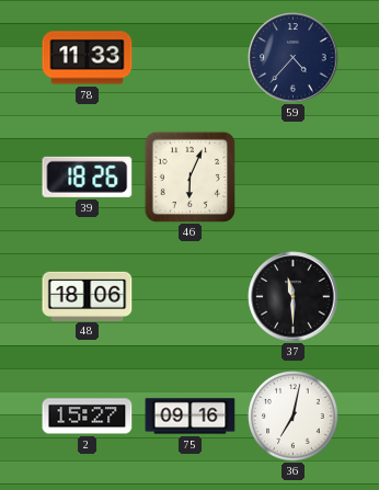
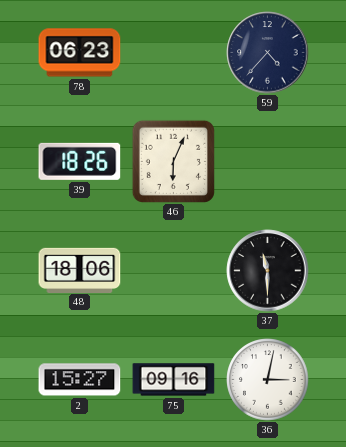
78: 11:33 -> 06:23 (80, 53)
36: 7:02 -> 3:02 (268, 380)
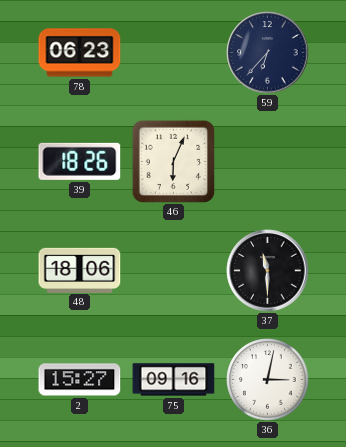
59: 4:37 -> 6:37 (268, 53)
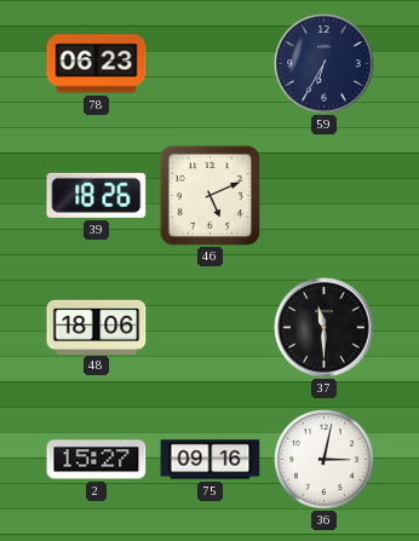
59: 6:37 -> 6:35 (325, 64)
46: 6:04 -> 5:11 (209, 195)
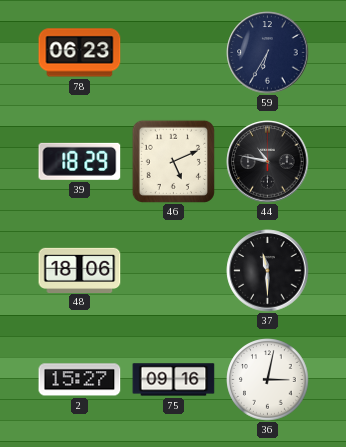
39: 18:26 -> 18:29 (80, 161)
44: none -> 10:47 (268, 162)
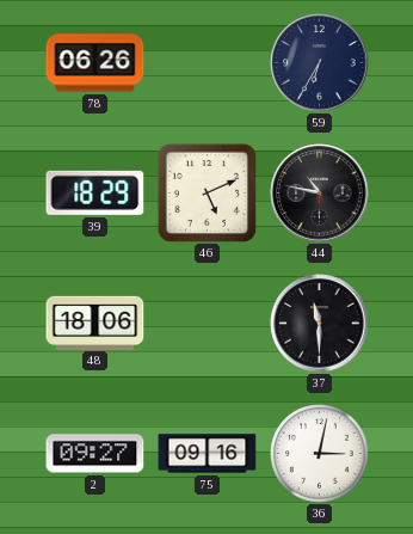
78: 06:23 -> 06:26 (95, 63)
2: 15:27 -> 09:27 (95, 454)
